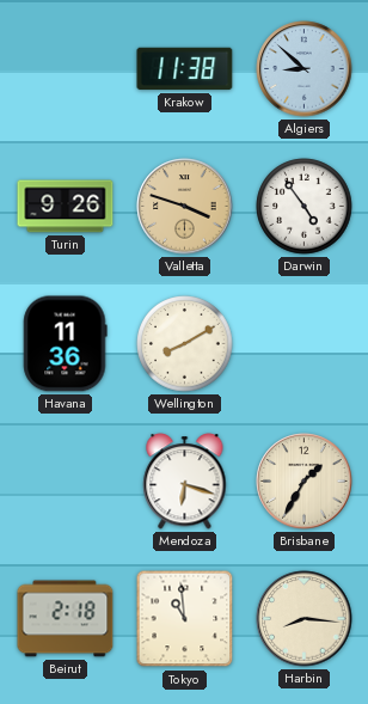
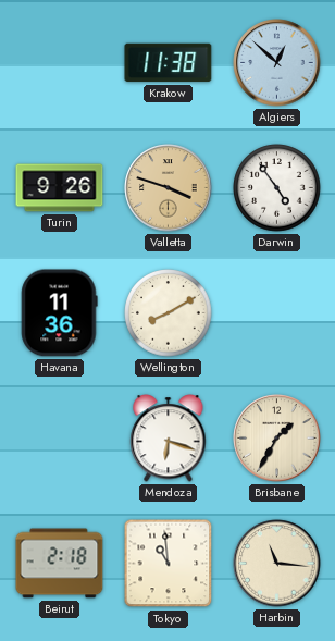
Algiers: 8:52 -> 12:52 (277, 63)
Harbin: 8:16 -> 11:16 (277, 564)
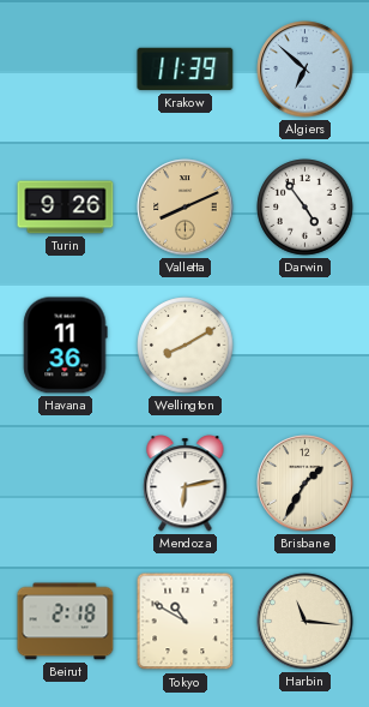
Krakow: 11:38 -> 11:39 (186, 70)
Algiers: 12:52 -> 6:52 (306, 70)
Valletta: 3:48 -> 8:11 (186, 208)
Mendoza: 6:18 -> 6:13 (186, 484)
Tokyo: 10:59 -> 10:50 (186, 622)
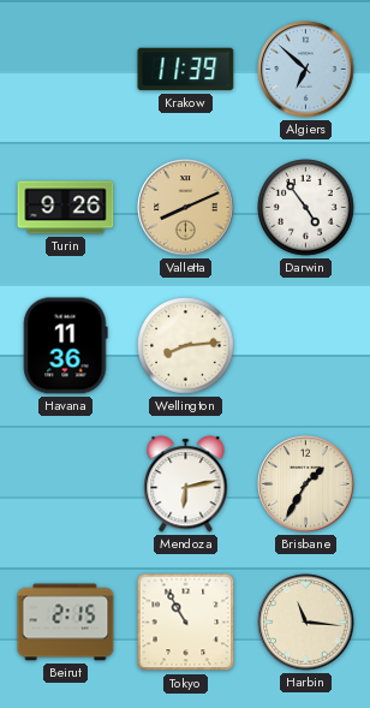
Wellington: 8:10 -> 8:14 (186, 346)
Beirut: 2:18 -> 2:15 (66, 623)
Tokyo: 10:50 -> 10:55 (186, 623)
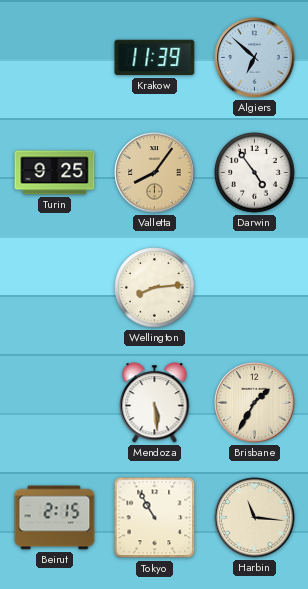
Turin: 9:26 -> 9:25 (55, 173)
Valletta: 8:11 -> 8:06 (155, 173)
Havana: 11:36 -> none (66, 346)
Mendoza: 6:13 -> 5:29 (155, 403)
